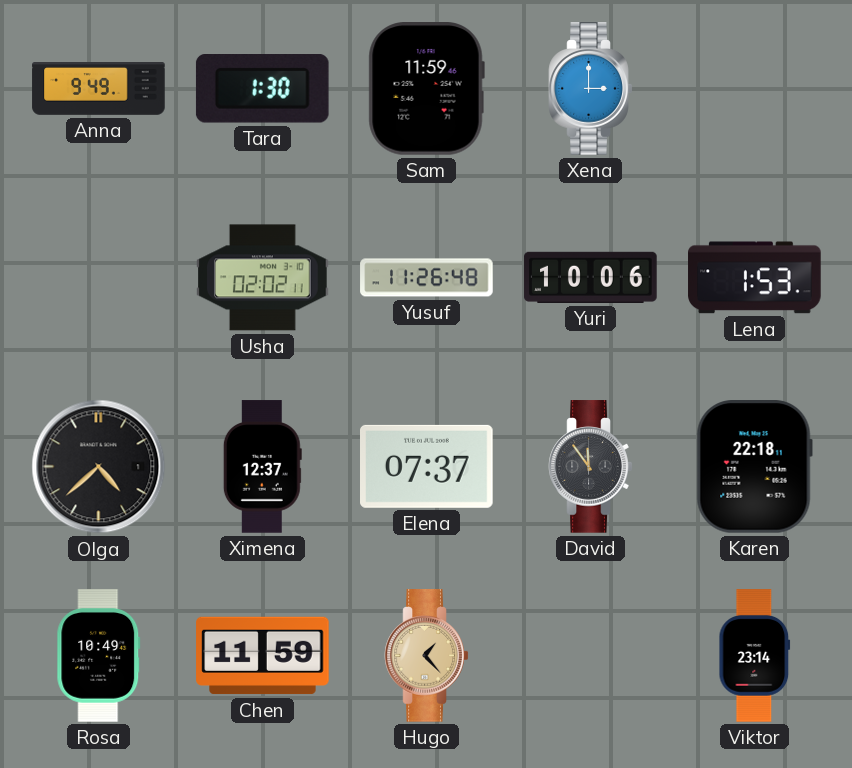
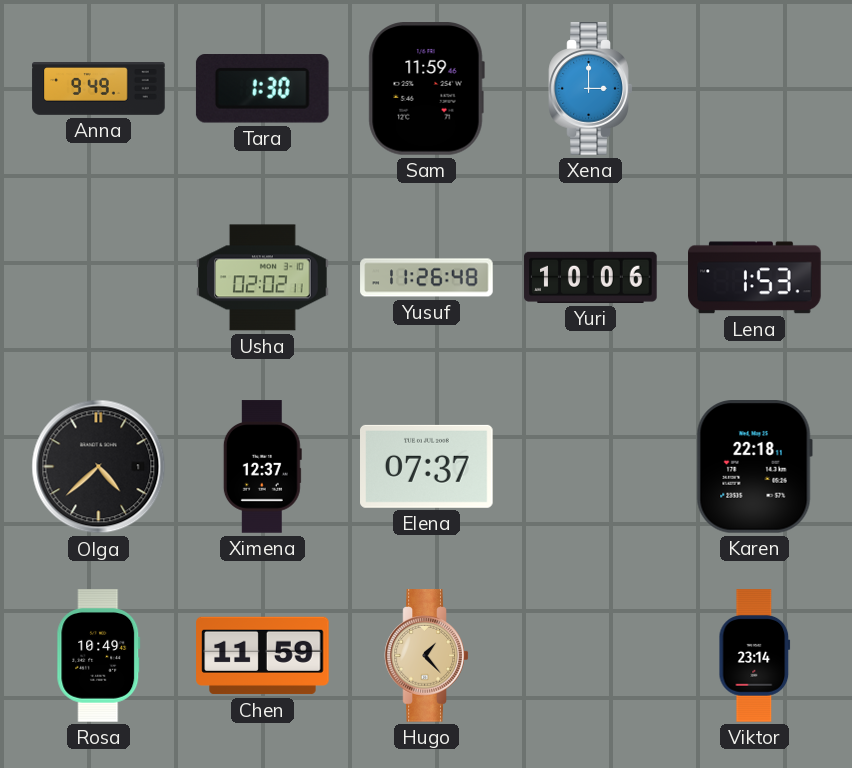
David: 11:54 -> none (591, 467)
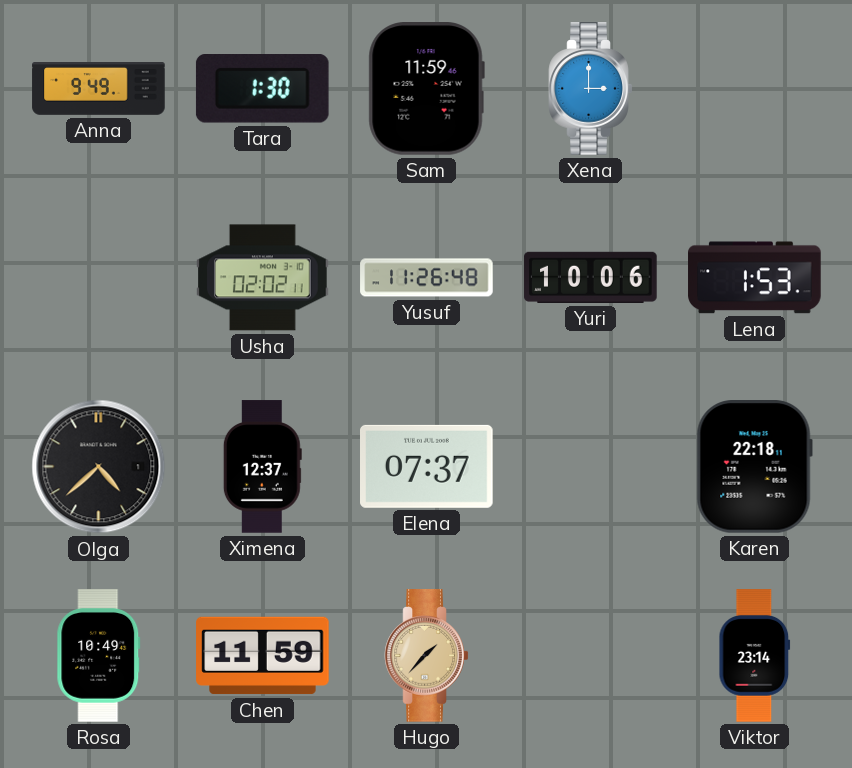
Hugo: 1:23 -> 1:37 (427, 656)
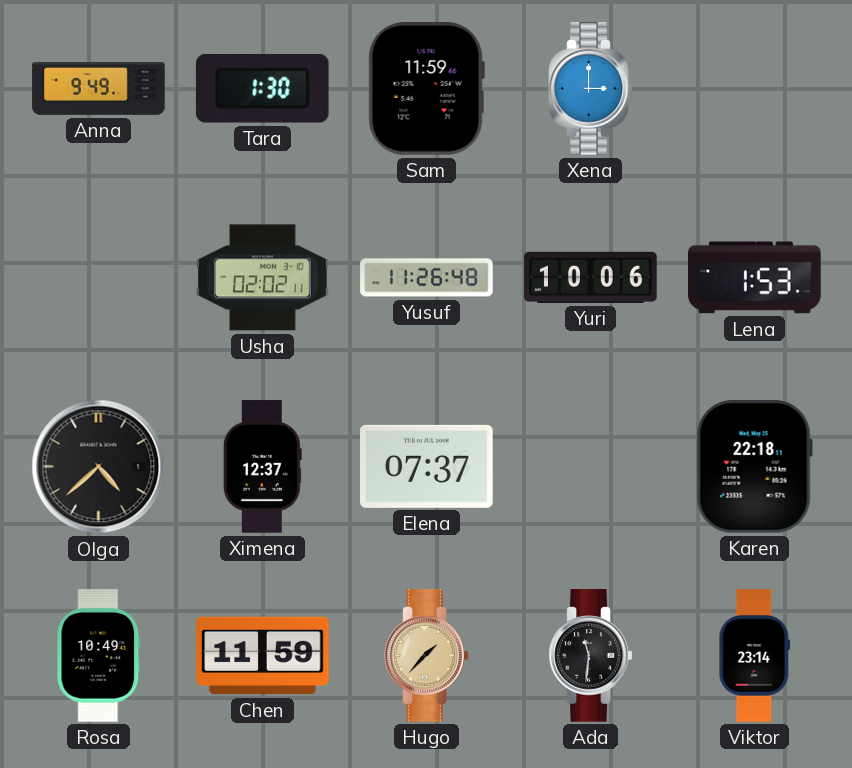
Ada: none -> 11:31 (591, 656)
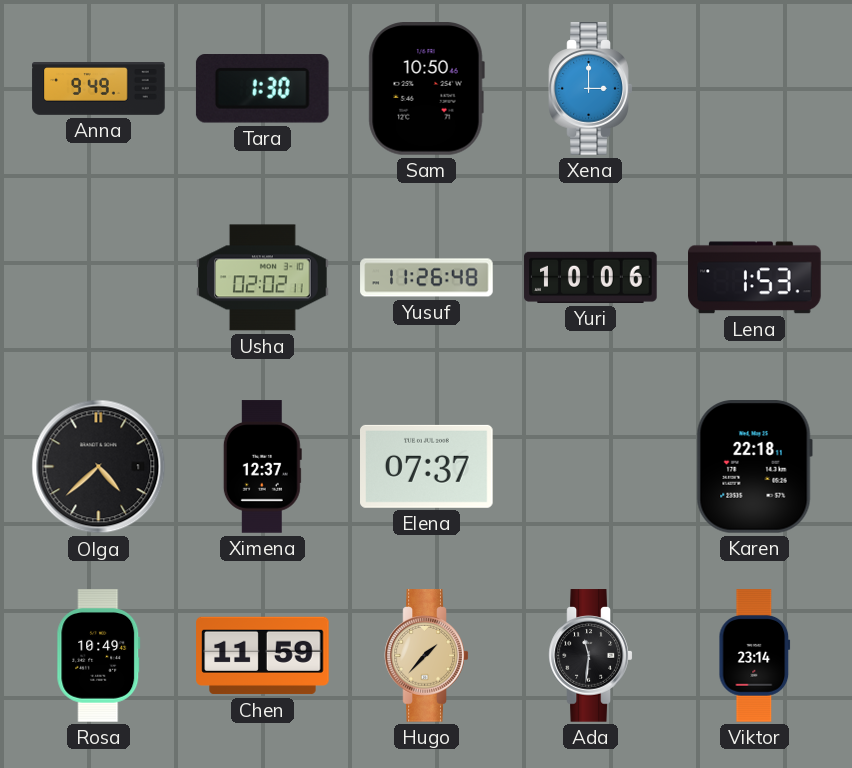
Sam: 11:59 -> 10:50 (426, 89)
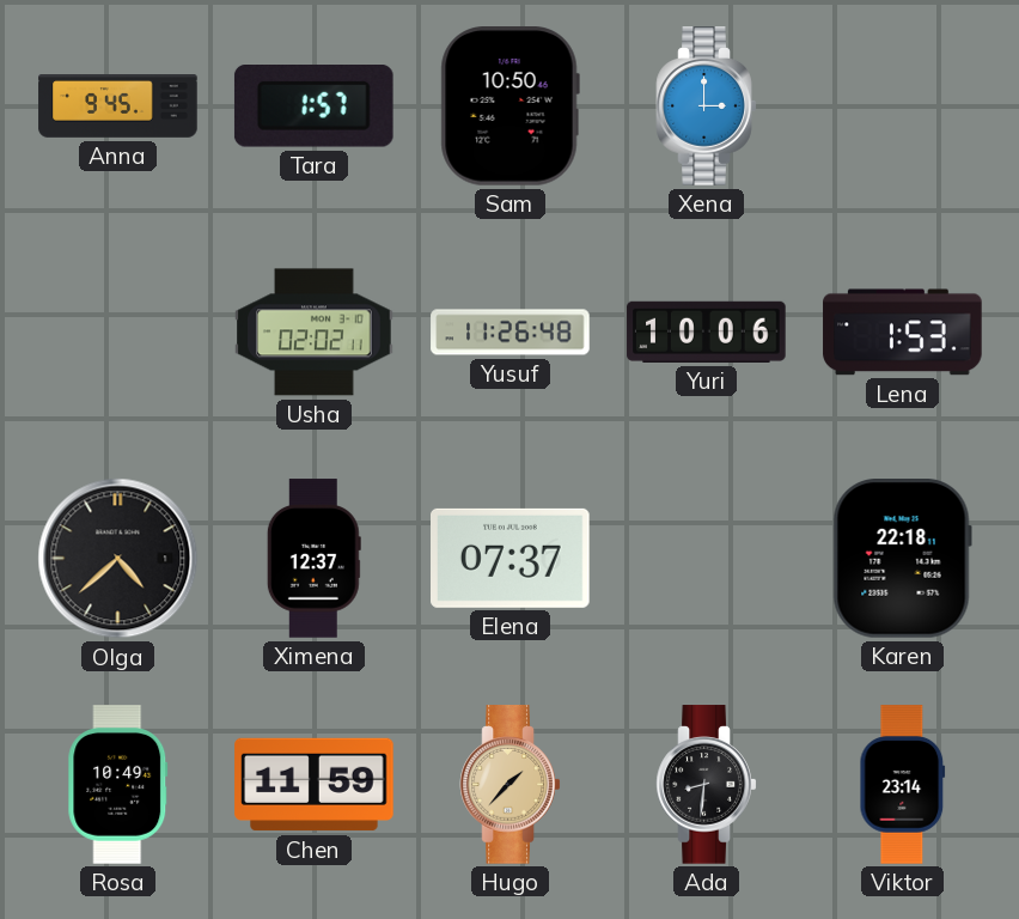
Anna: 9:49 -> 9:45 (118, 106)
Tara: 1:30 -> 1:57 (313, 106)
Ada: 11:31 -> 8:31 (707, 785)
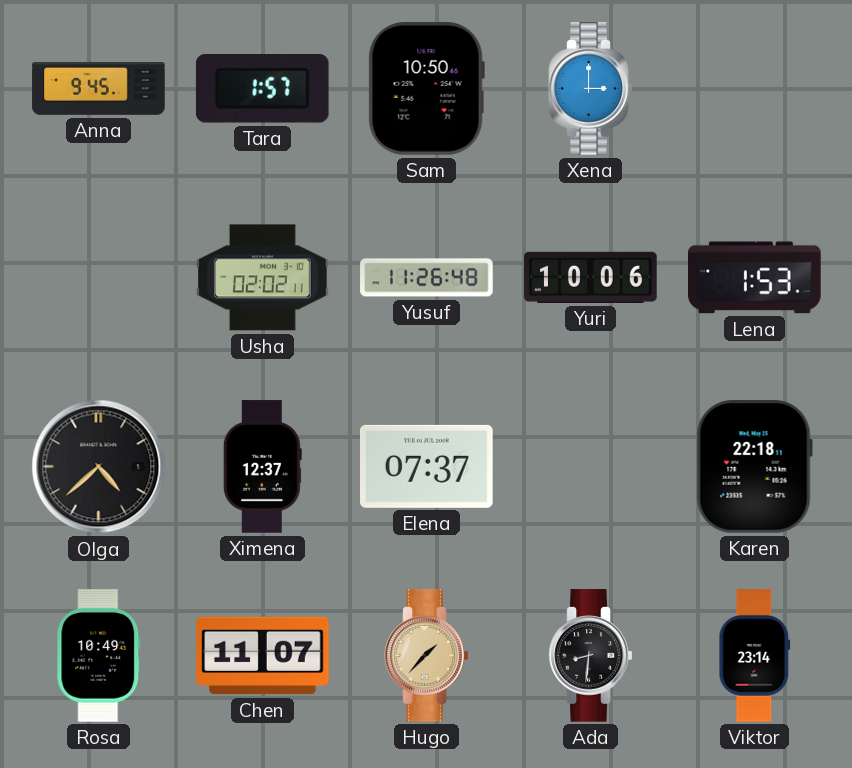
Chen: 11:59 -> 11:07 (263, 656)
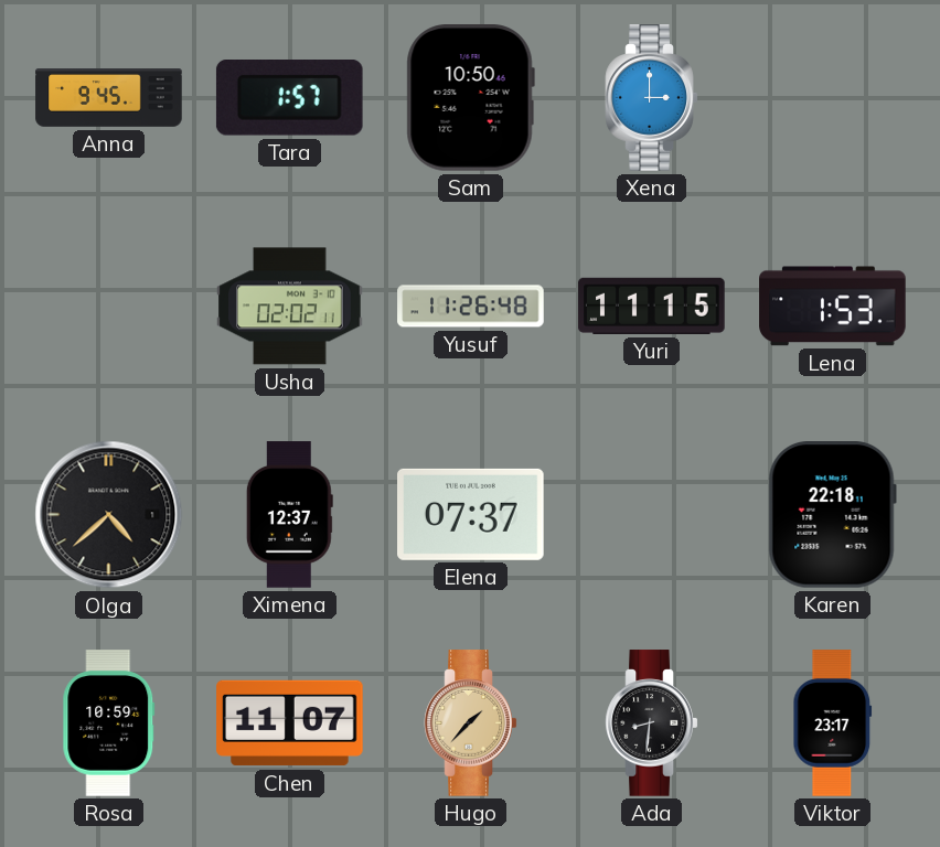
Yuri: 10:06 -> 11:15 (652, 305)
Rosa: 10:49 -> 10:59 (109, 723)
Viktor: 23:14 -> 23:17 (833, 723)
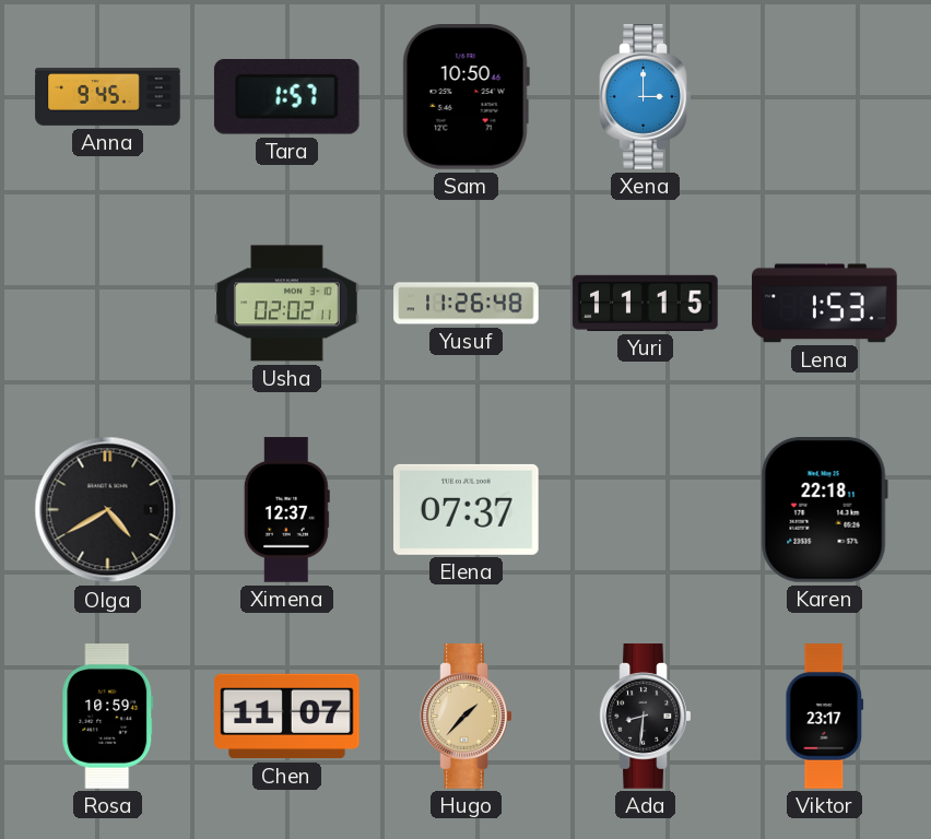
Olga: 4:38 -> 4:40 (108, 510)
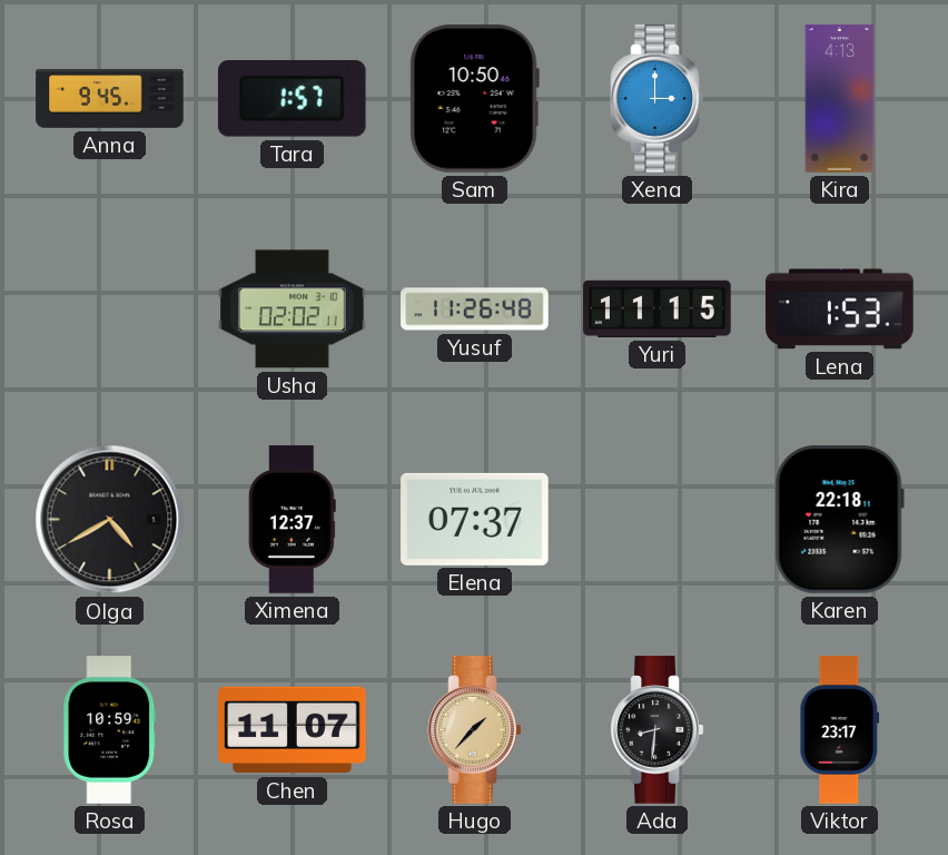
Kira: none -> 4:13 (840, 99)
